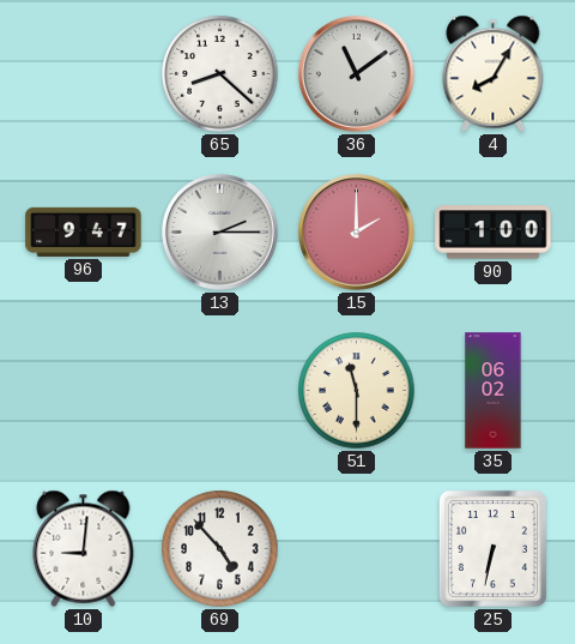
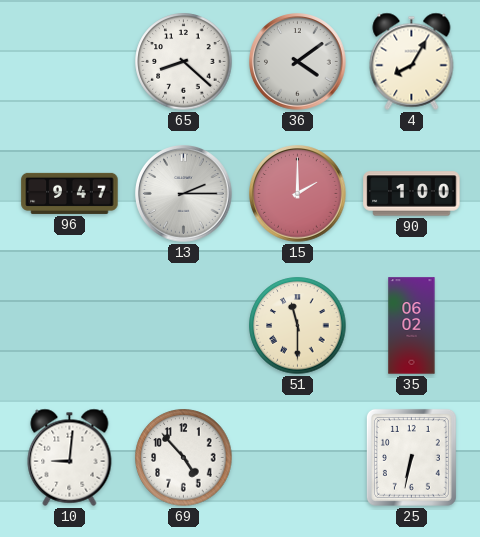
36: 11:09 -> 4:09 (298, 62)
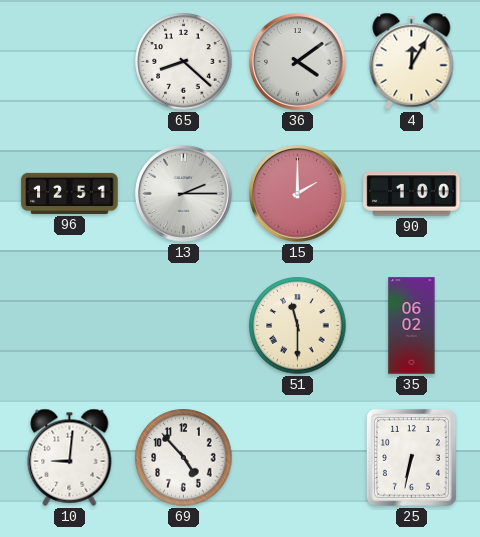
4: 8:05 -> 12:05 (412, 61)
96: 9:47 -> 12:51 (70, 193)
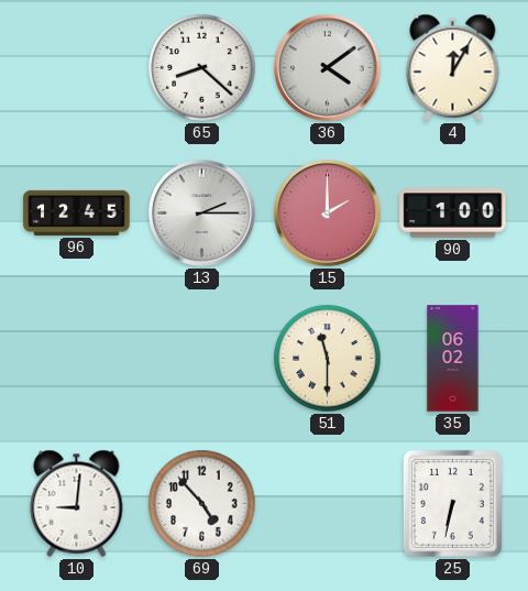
96: 12:51 -> 12:45 (77, 212)
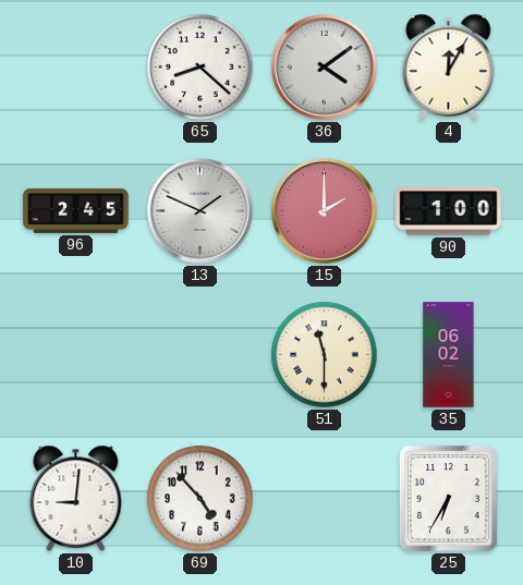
96: 12:45 -> 2:45 (76, 210)
13: 2:15 -> 1:49 (200, 211)
25: 6:32 -> 6:35 (448, 498)
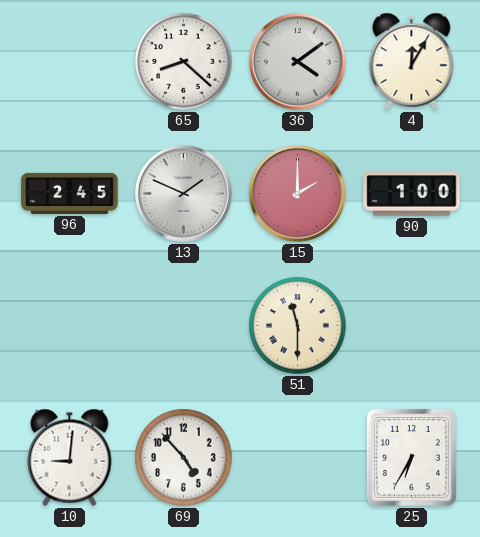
35: 06:02 -> none (449, 355)
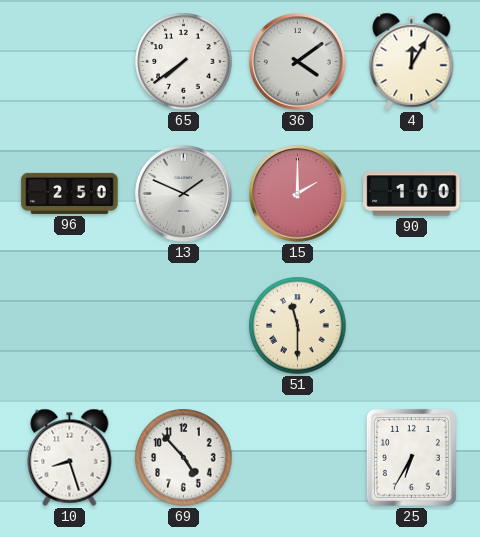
65: 8:22 -> 7:39 (184, 62)
96: 2:45 -> 2:50 (70, 193)
10: 9:01 -> 8:27 (70, 457)
